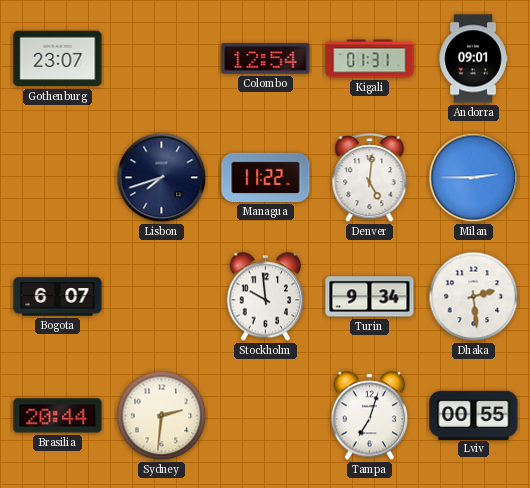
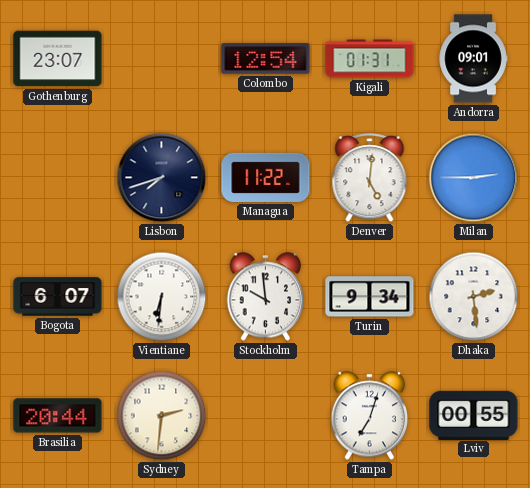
Vientiane: none -> 6:31 (162, 297)
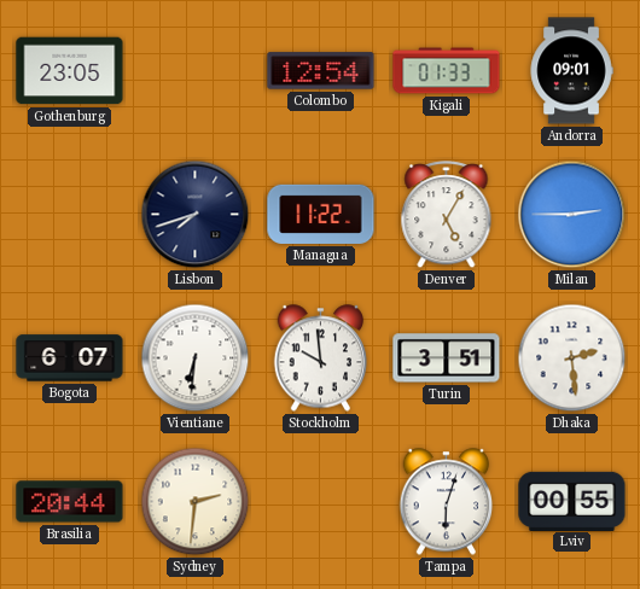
Gothenburg: 23:07 -> 23:05 (70, 71)
Kigali: 01:31 -> 01:33 (447, 71)
Denver: 5:01 -> 5:05 (447, 215)
Turin: 9:34 -> 3:51 (447, 358)
Tampa: 7:03 -> 6:03 (447, 502)
